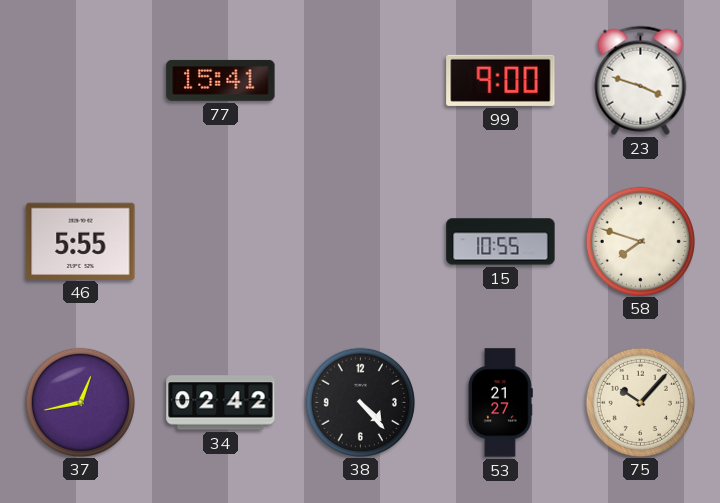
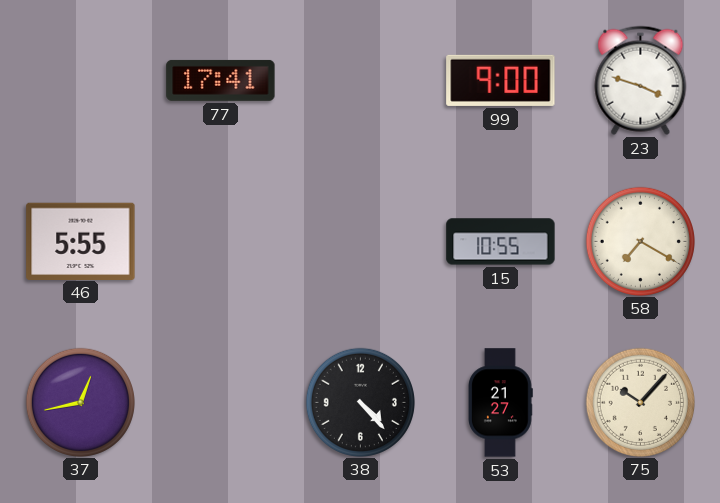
77: 15:41 -> 17:41 (221, 80)
58: 7:48 -> 7:20 (640, 241)
34: 02:42 -> none (221, 403)
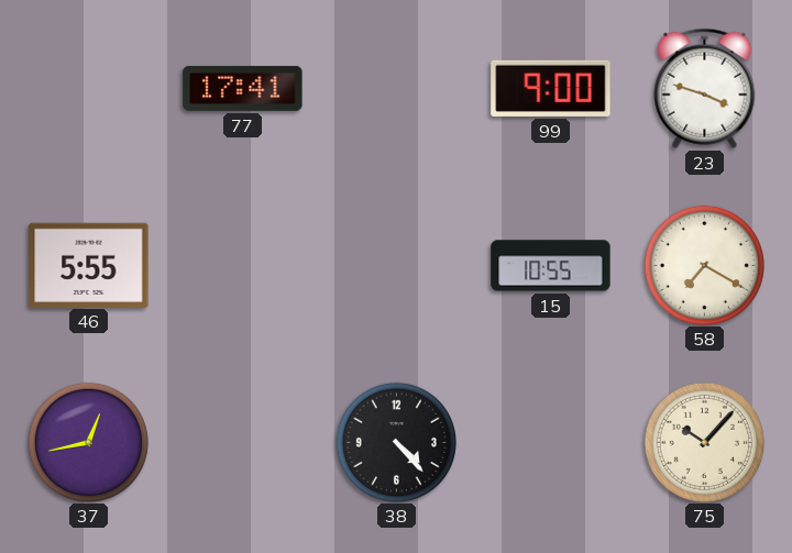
53: 21:27 -> none (501, 403)
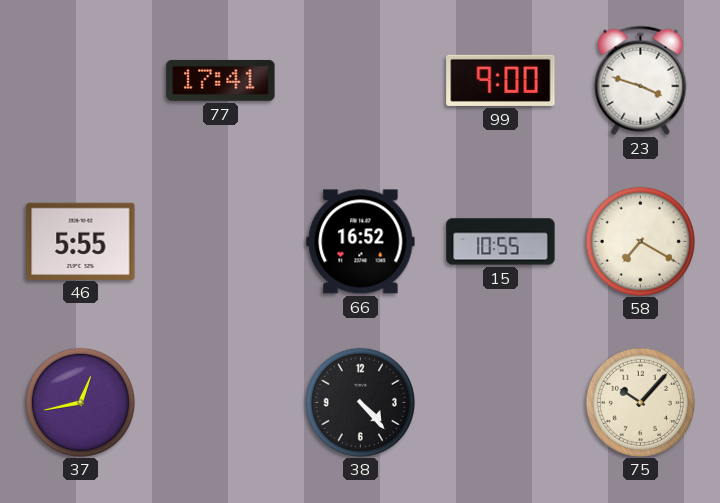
66: none -> 16:52 (361, 242)
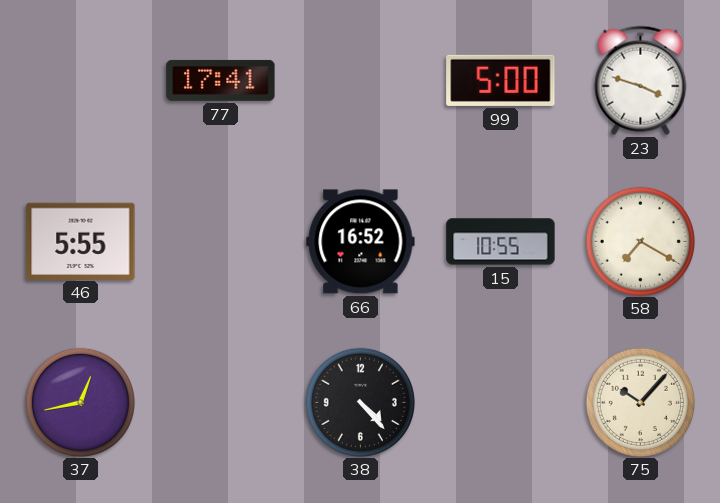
99: 9:00 -> 5:00 (501, 80)
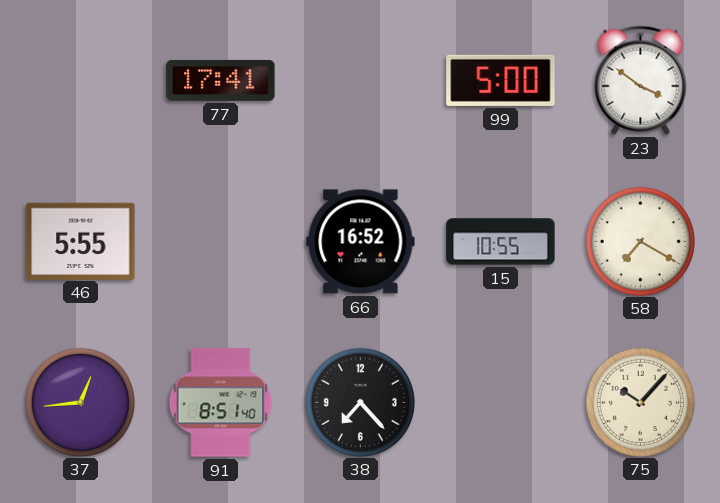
23: 3:48 -> 3:51 (641, 80)
37: 12:43 -> 12:44 (80, 402)
91: none -> 8:51 (221, 403)
38: 4:23 -> 7:23 (360, 402)
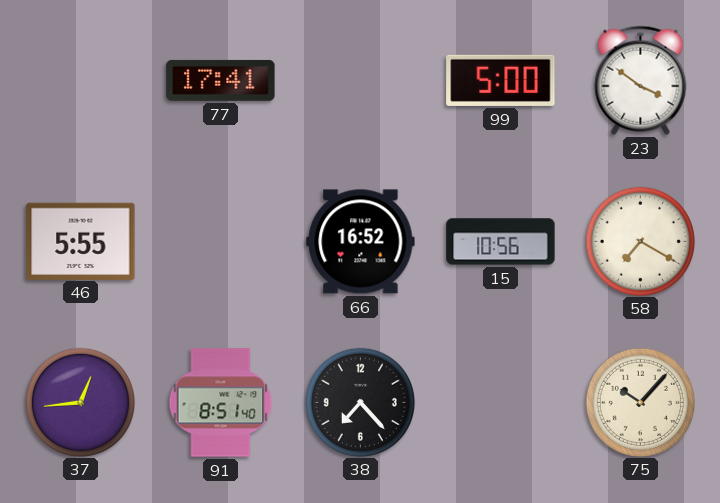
15: 10:55 -> 10:56 (501, 242)
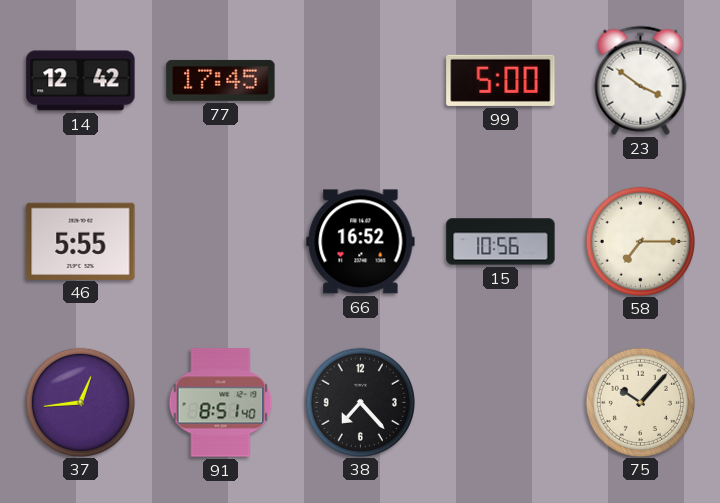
14: none -> 12:42 (81, 81)
77: 17:41 -> 17:45 (221, 80)
58: 7:20 -> 7:15 (640, 241)
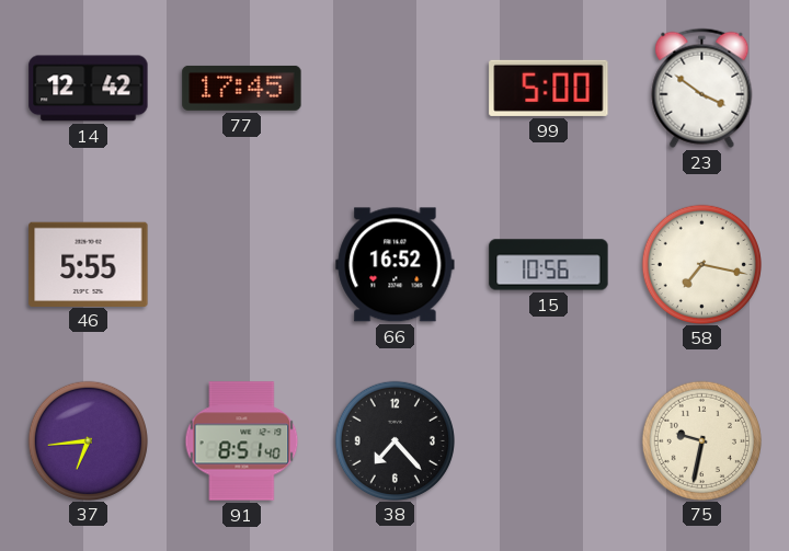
58: 7:15 -> 7:17 (701, 264)
37: 12:44 -> 6:44 (88, 440)
75: 10:07 -> 9:32 (701, 440)
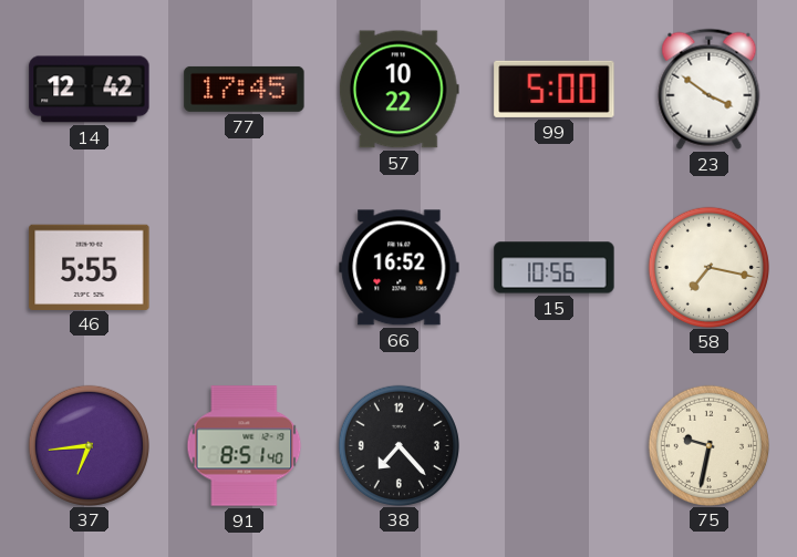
57: none -> 10:22 (398, 90)
